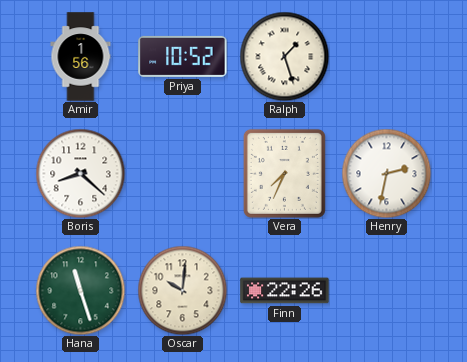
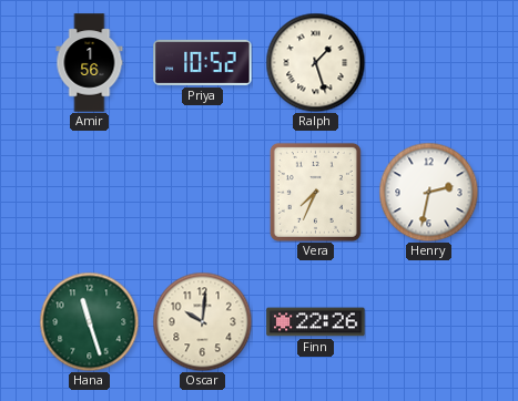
Boris: 8:22 -> none (80, 173)
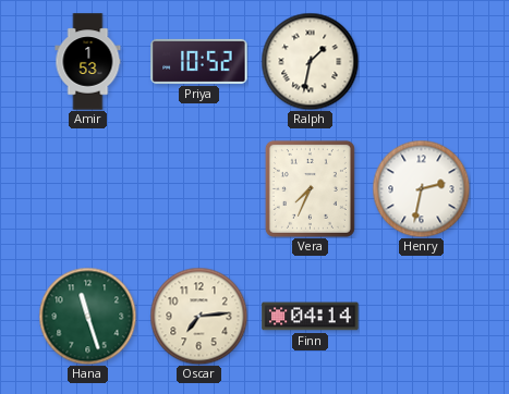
Amir: 1:56 -> 1:53 (88, 62)
Ralph: 1:27 -> 1:32 (310, 61)
Oscar: 10:01 -> 7:14 (198, 316)
Finn: 22:26 -> 04:14 (311, 317)
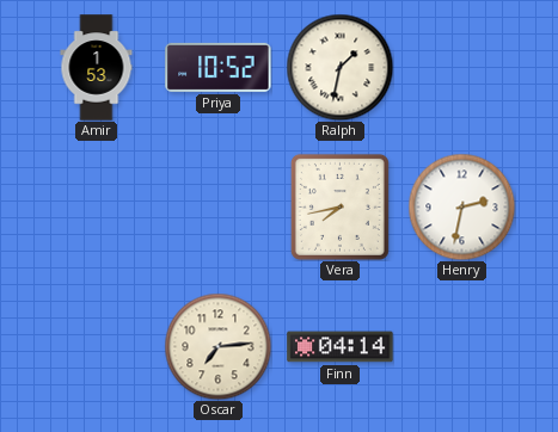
Vera: 7:34 -> 7:43 (339, 206)
Hana: 11:27 -> none (87, 316)
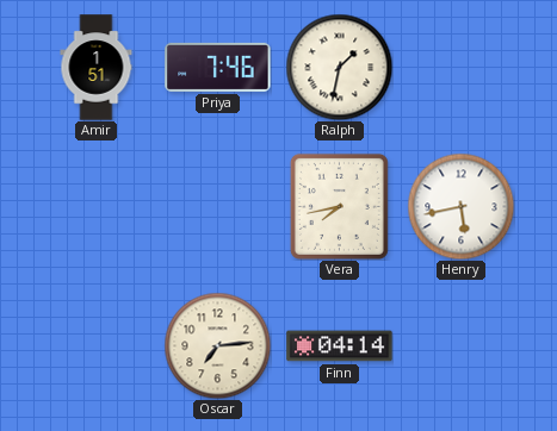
Amir: 1:53 -> 1:51 (97, 68)
Priya: 10:52 -> 7:46 (218, 67)
Henry: 2:32 -> 5:43 (460, 206)
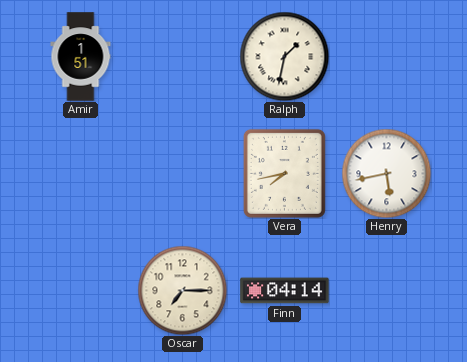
Priya: 7:46 -> none (218, 67)
Oscar: 7:14 -> 7:15 (182, 290)
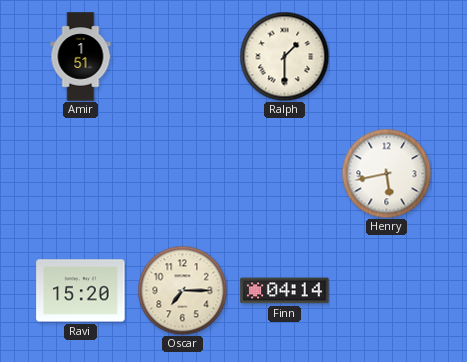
Ralph: 1:32 -> 1:30 (284, 56)
Vera: 7:43 -> none (284, 173)
Ravi: none -> 15:20 (81, 291)
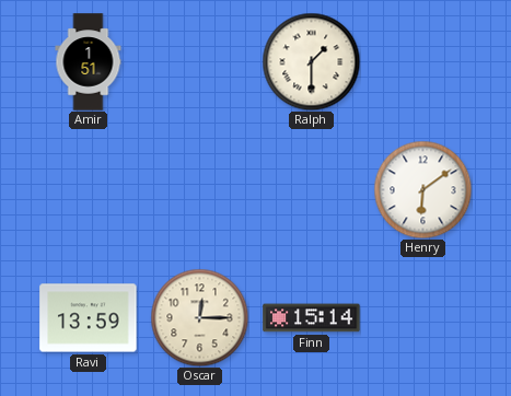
Henry: 5:43 -> 6:09 (422, 189)
Ravi: 15:20 -> 13:59 (89, 318)
Oscar: 7:15 -> 12:15 (199, 317)
Finn: 04:14 -> 15:14 (312, 318)
